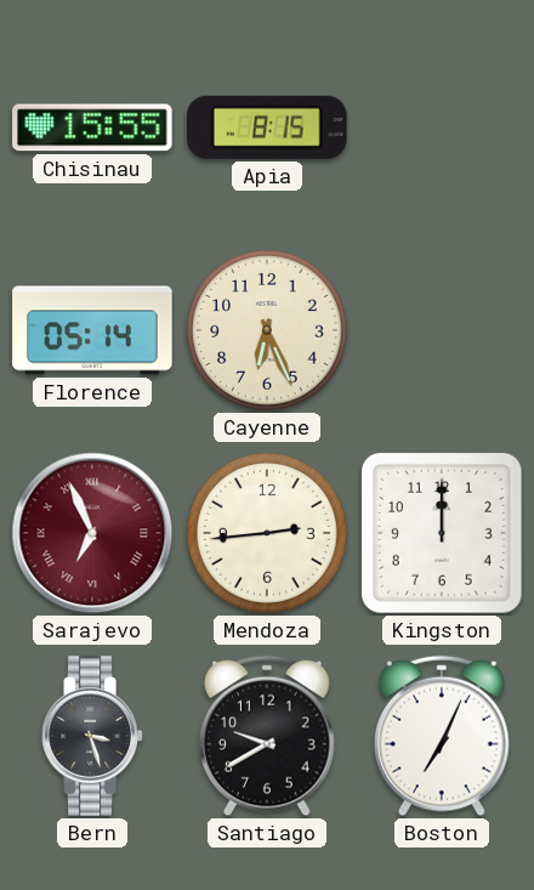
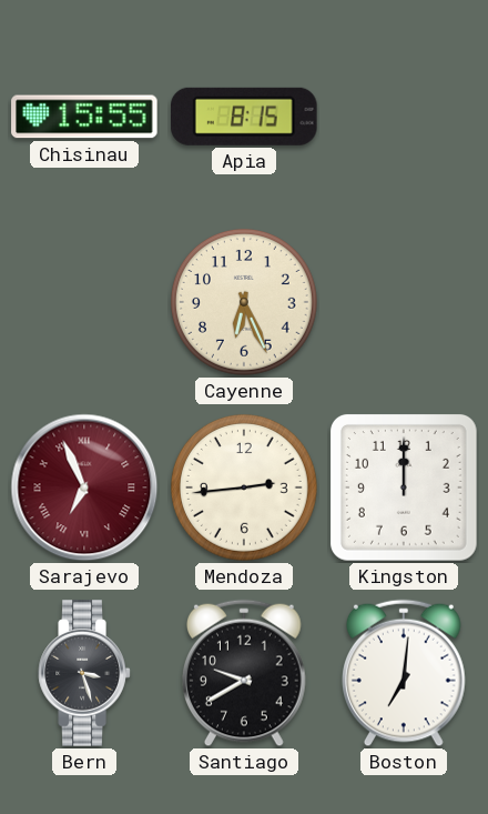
Florence: 05:14 -> none (92, 330)
Boston: 7:04 -> 7:01 (404, 673)
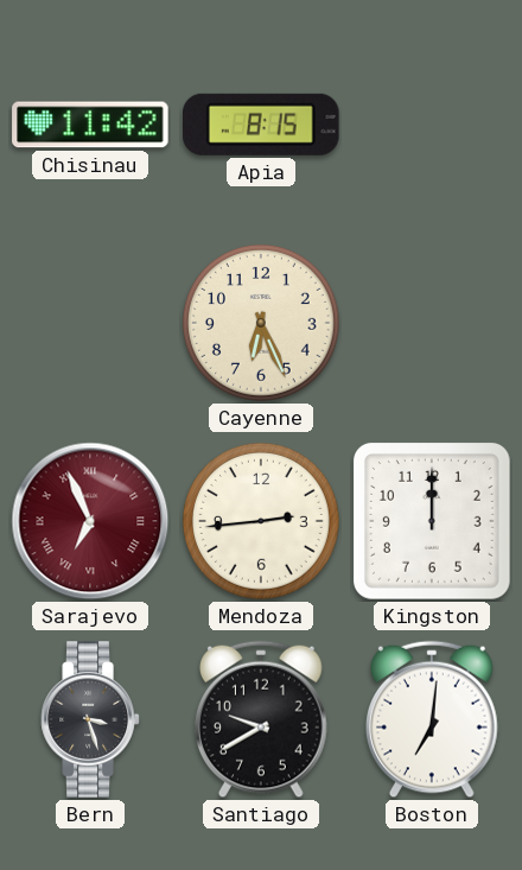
Chisinau: 15:55 -> 11:42 (90, 125)
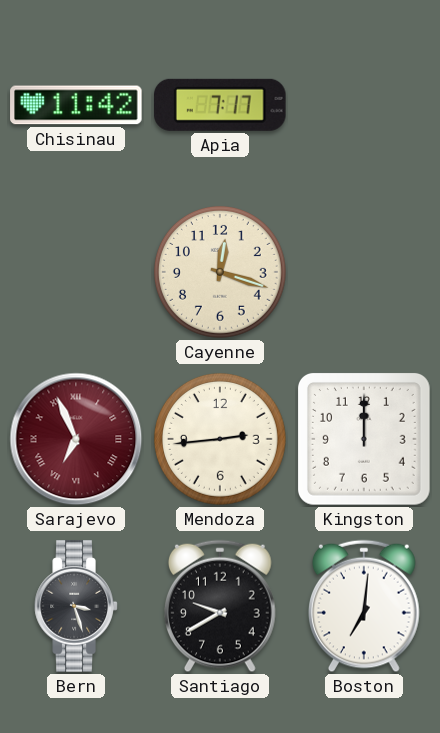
Apia: 8:15 -> 7:17 (221, 105)
Cayenne: 6:26 -> 12:18 (220, 272)
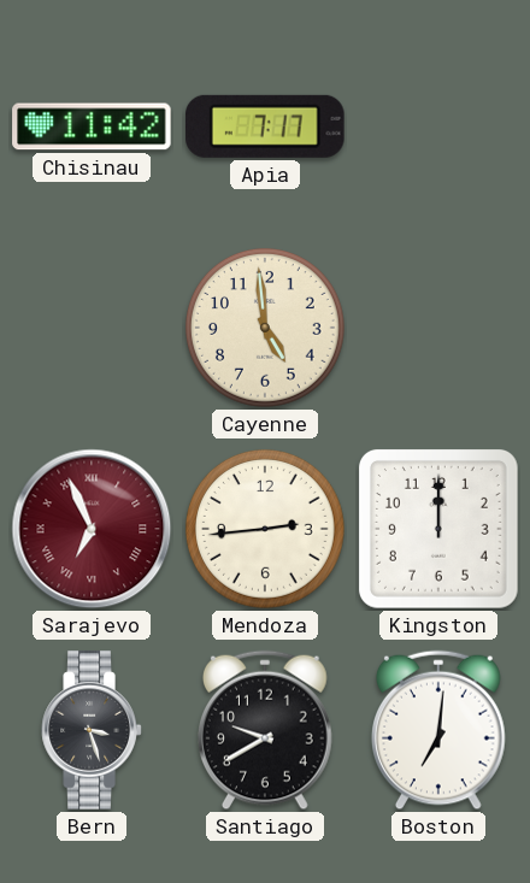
Cayenne: 12:18 -> 4:59 (265, 328)
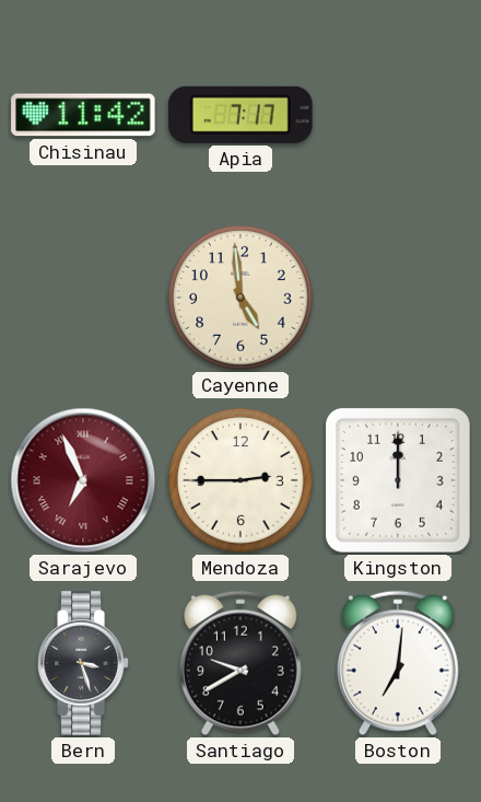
Mendoza: 2:44 -> 2:45 (241, 480)
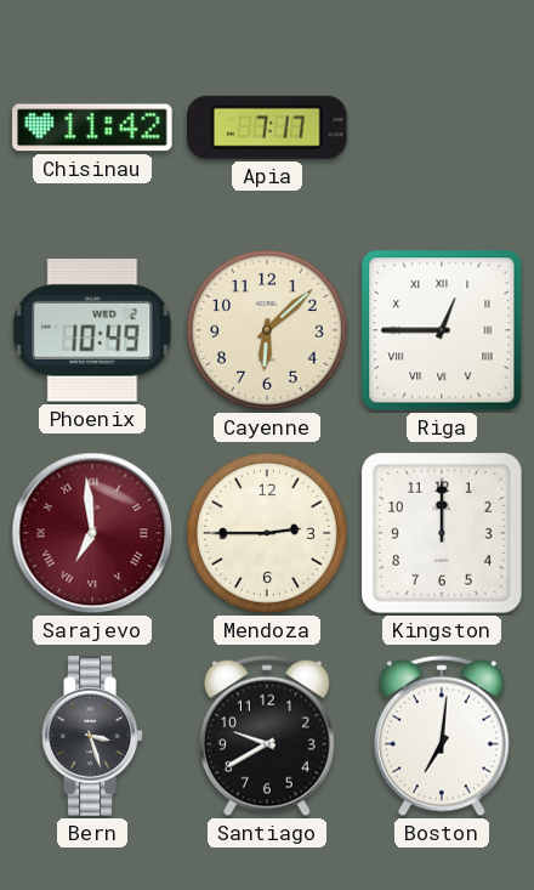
Phoenix: none -> 10:49 (92, 330)
Cayenne: 4:59 -> 6:08 (267, 330)
Riga: none -> 12:45 (442, 330)
Sarajevo: 6:56 -> 6:59 (92, 533)
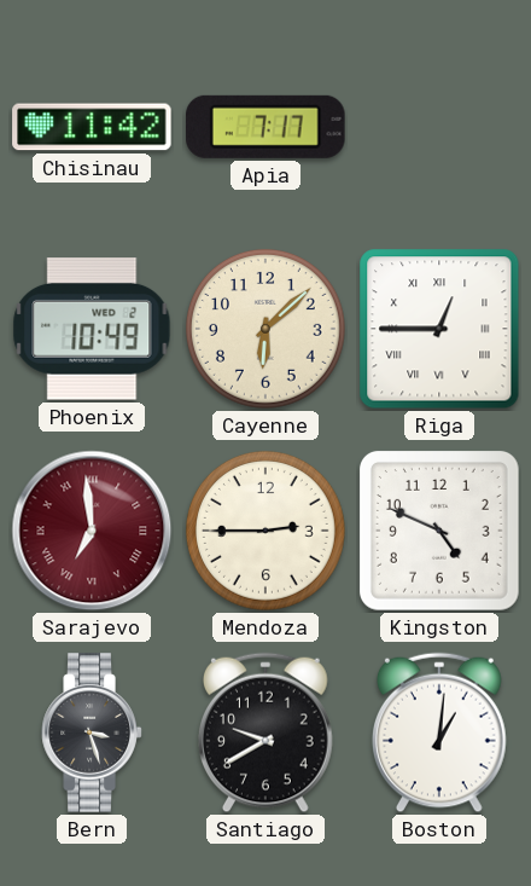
Kingston: 12:00 -> 4:49 (439, 531)
Boston: 7:01 -> 1:01 (439, 732)
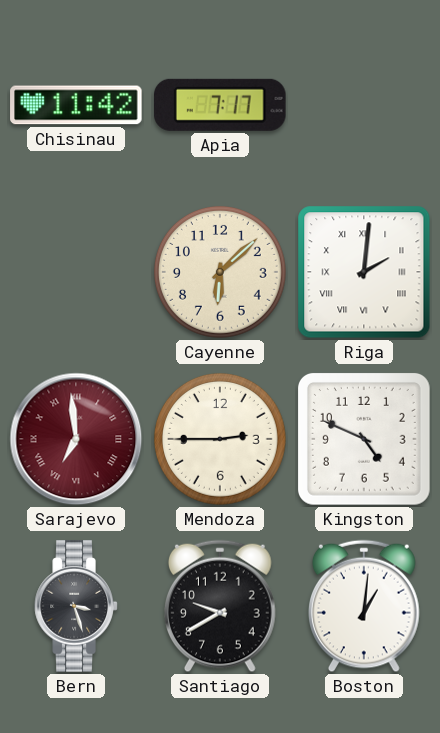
Phoenix: 10:49 -> none (92, 329)
Riga: 12:45 -> 2:01 (364, 272)
